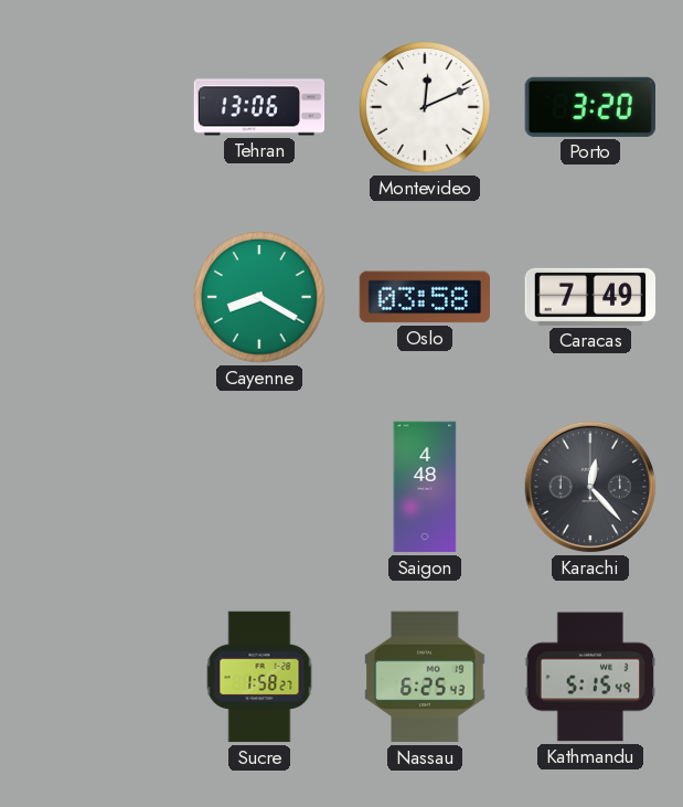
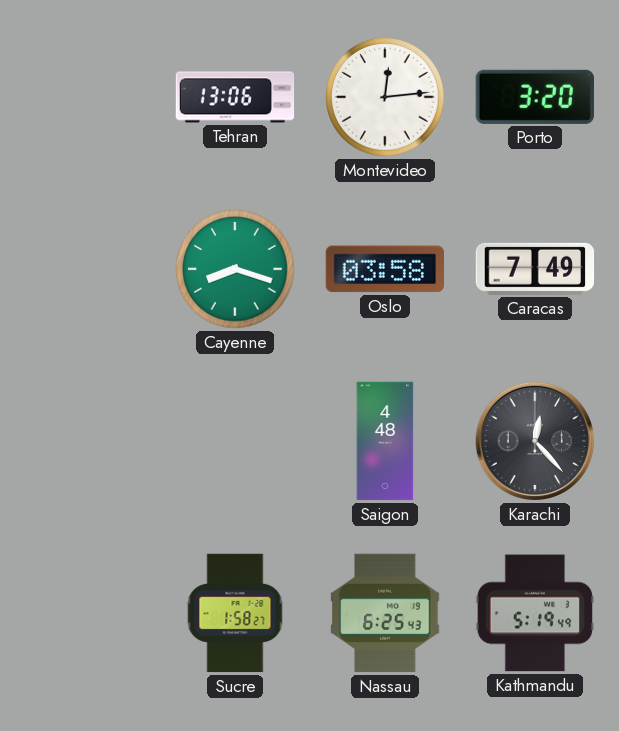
Montevideo: 12:11 -> 12:14 (385, 97)
Cayenne: 8:20 -> 8:18 (235, 269)
Kathmandu: 5:15 -> 5:19 (535, 613)
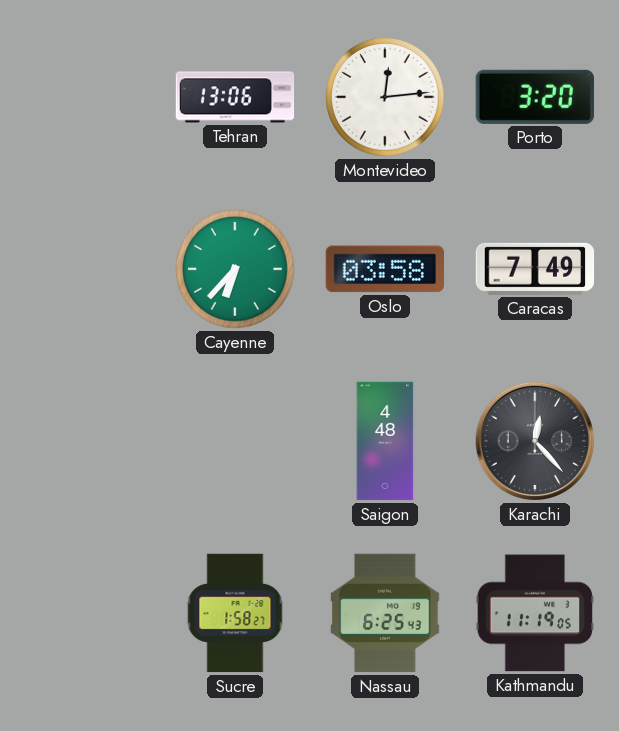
Cayenne: 8:18 -> 6:37 (235, 269)
Kathmandu: 5:19 -> 11:19 (535, 613)
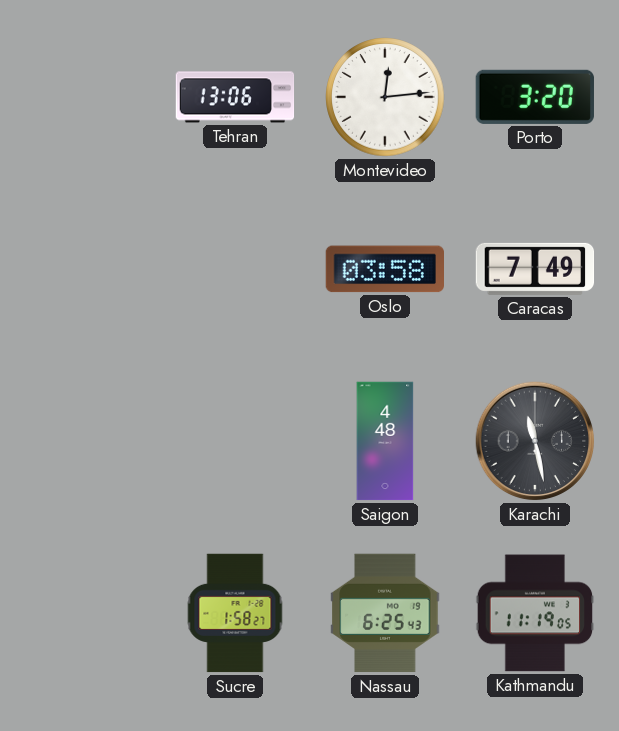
Cayenne: 6:37 -> none (235, 269)
Karachi: 12:23 -> 11:28 (535, 441)
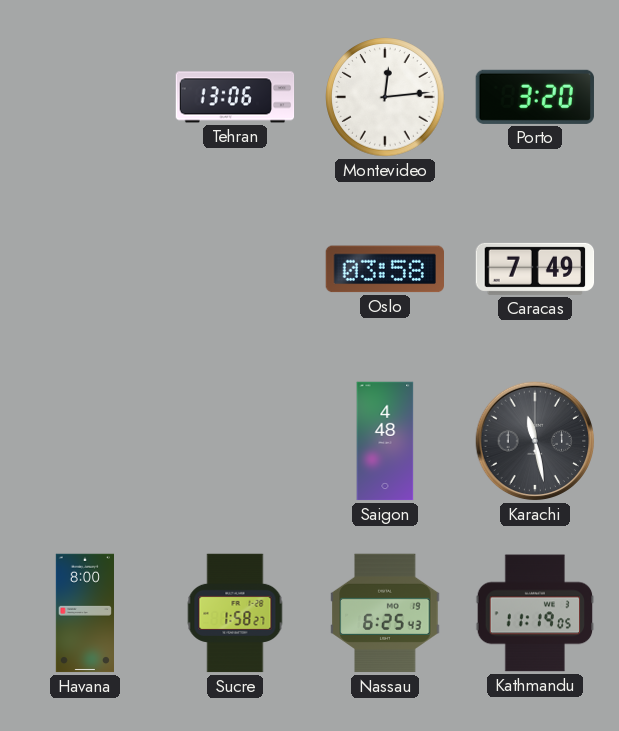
Havana: none -> 8:00 (84, 613)
